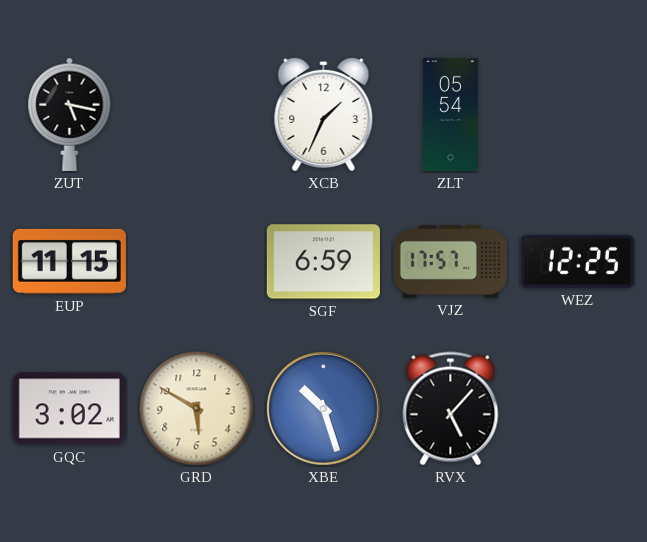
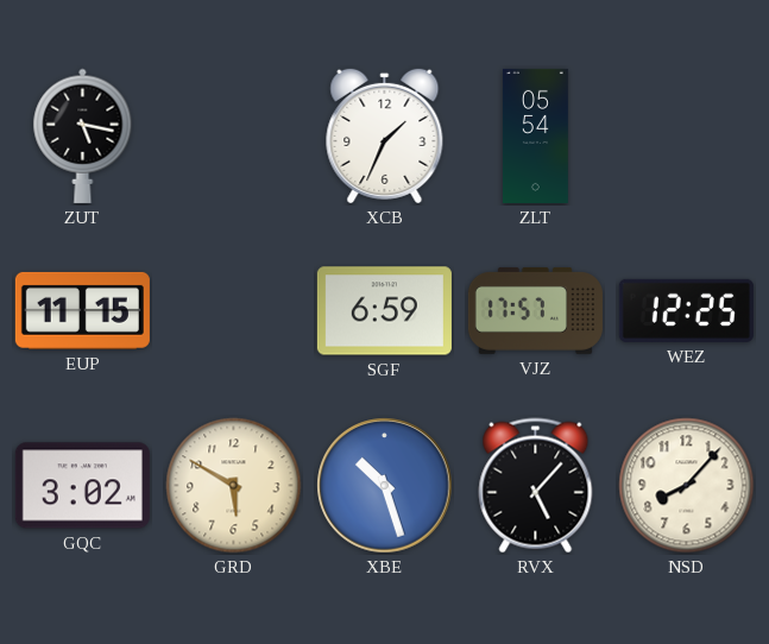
NSD: none -> 8:07 (687, 486)
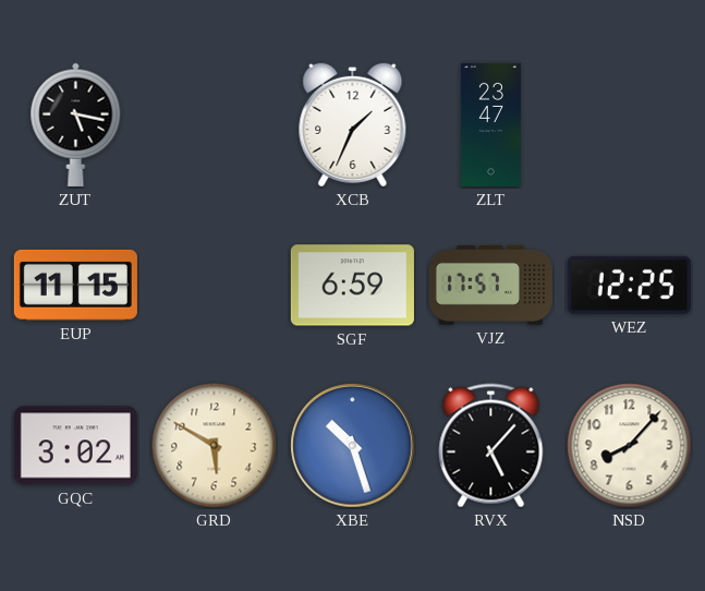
ZLT: 05:54 -> 23:47 (490, 124)
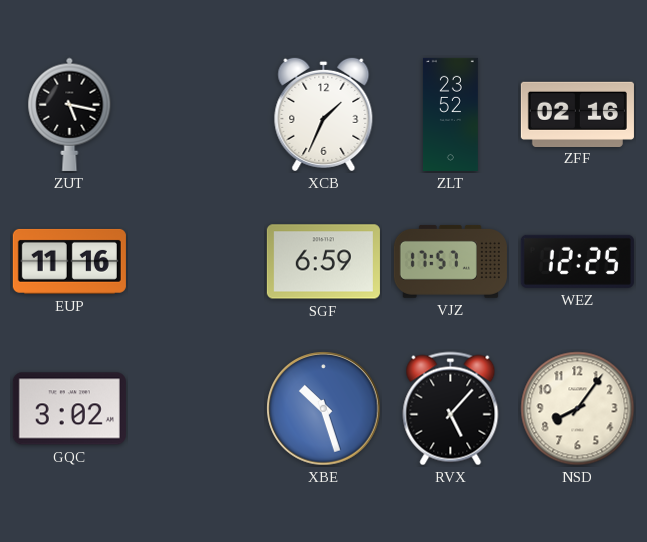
ZLT: 23:47 -> 23:52 (450, 114)
ZFF: none -> 02:16 (577, 114)
EUP: 11:15 -> 11:16 (69, 261)
GRD: 5:50 -> none (215, 446)
NSD: 8:07 -> 8:06 (578, 409)
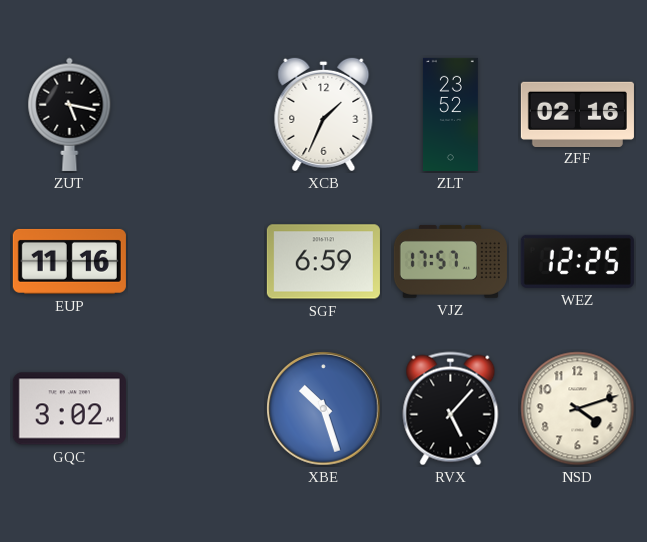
NSD: 8:06 -> 4:12 (578, 409)
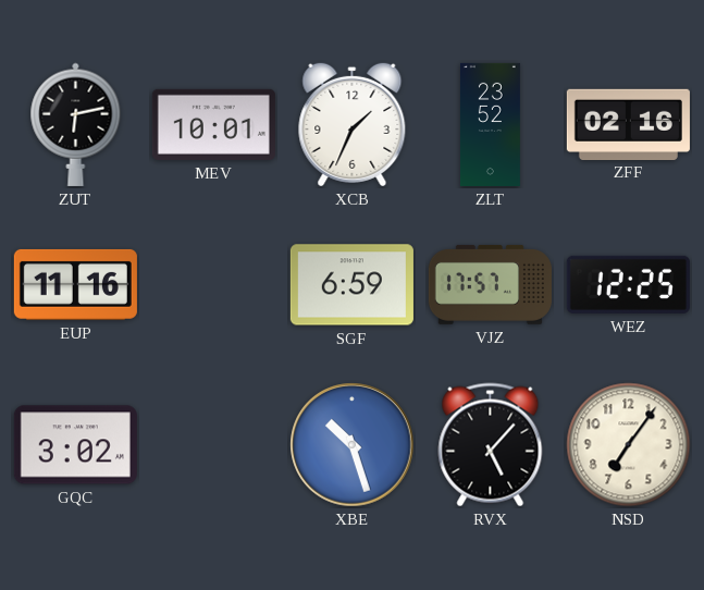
ZUT: 5:17 -> 6:13 (76, 124)
MEV: none -> 10:01 (213, 124)
NSD: 4:12 -> 7:06 (629, 445)
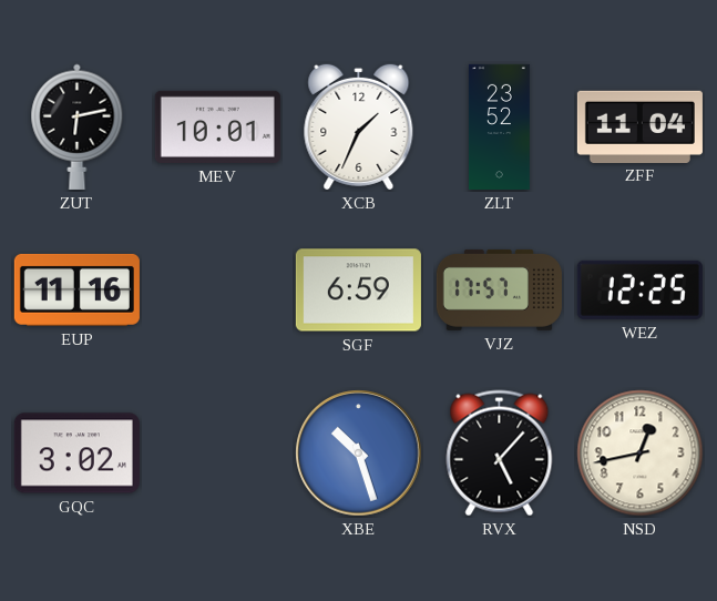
ZFF: 02:16 -> 11:04 (639, 126)
NSD: 7:06 -> 12:43 (641, 454)
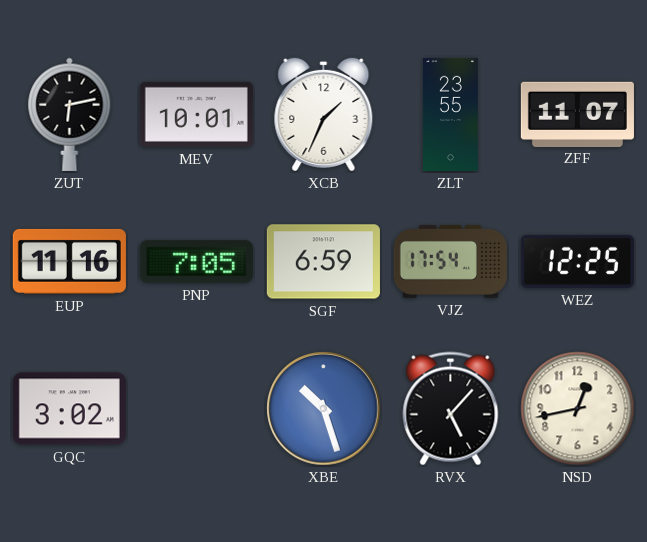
ZLT: 23:52 -> 23:55 (450, 114)
ZFF: 11:04 -> 11:07 (577, 114)
PNP: none -> 7:05 (196, 262)
VJZ: 17:57 -> 17:54 (450, 261)
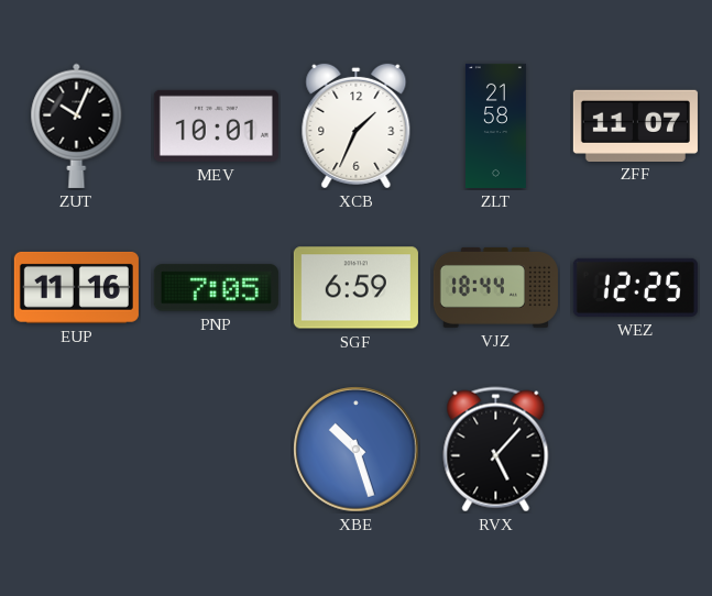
ZUT: 6:13 -> 10:04 (77, 125)
ZLT: 23:55 -> 21:58 (495, 125)
VJZ: 17:54 -> 18:44 (495, 287)
GQC: 3:02 -> none (69, 409)
NSD: 12:43 -> none (578, 409)
